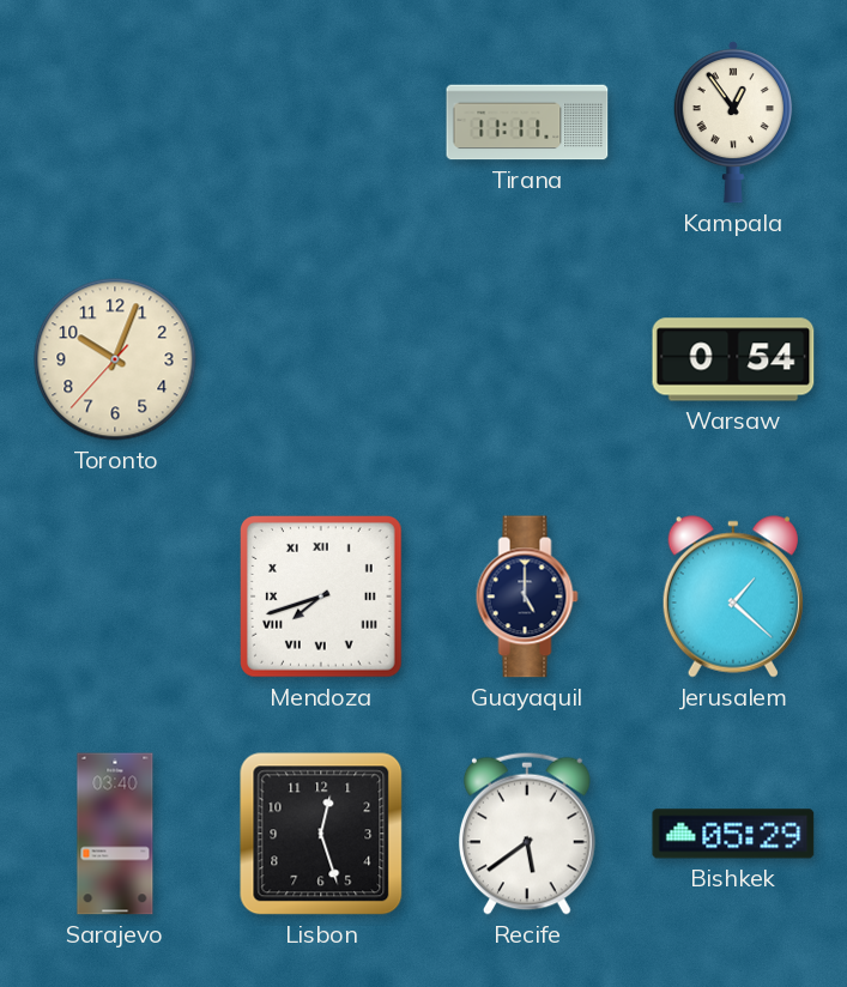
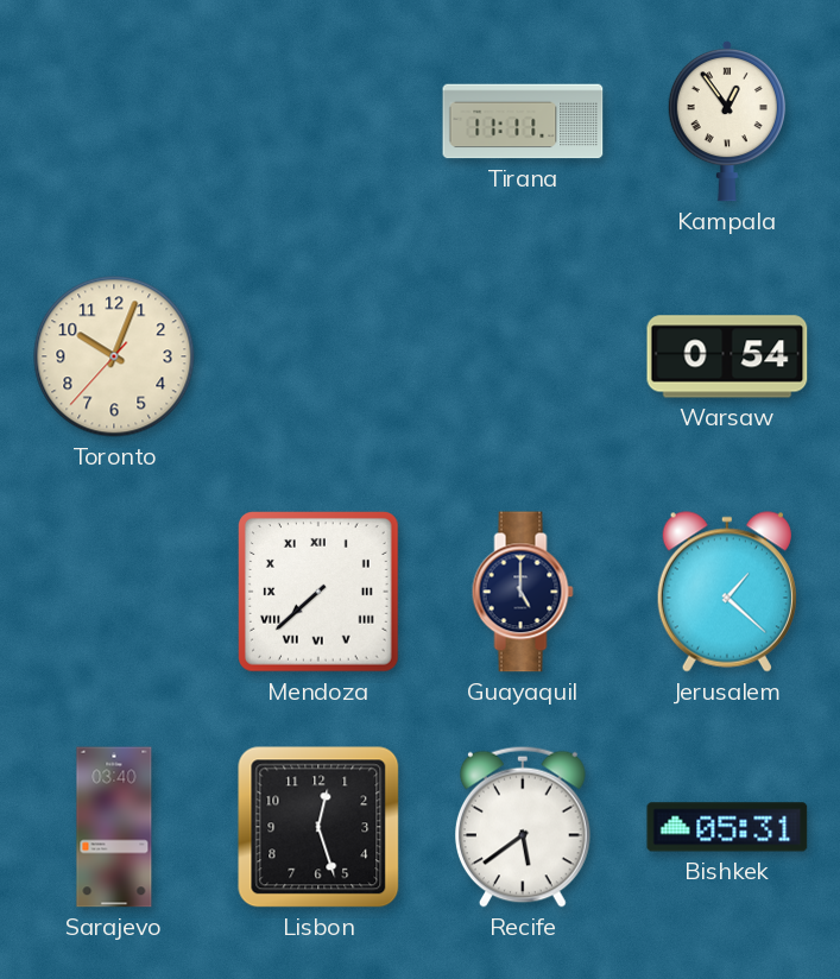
Mendoza: 7:42 -> 7:38 (320, 593)
Bishkek: 05:29 -> 05:31 (727, 827)
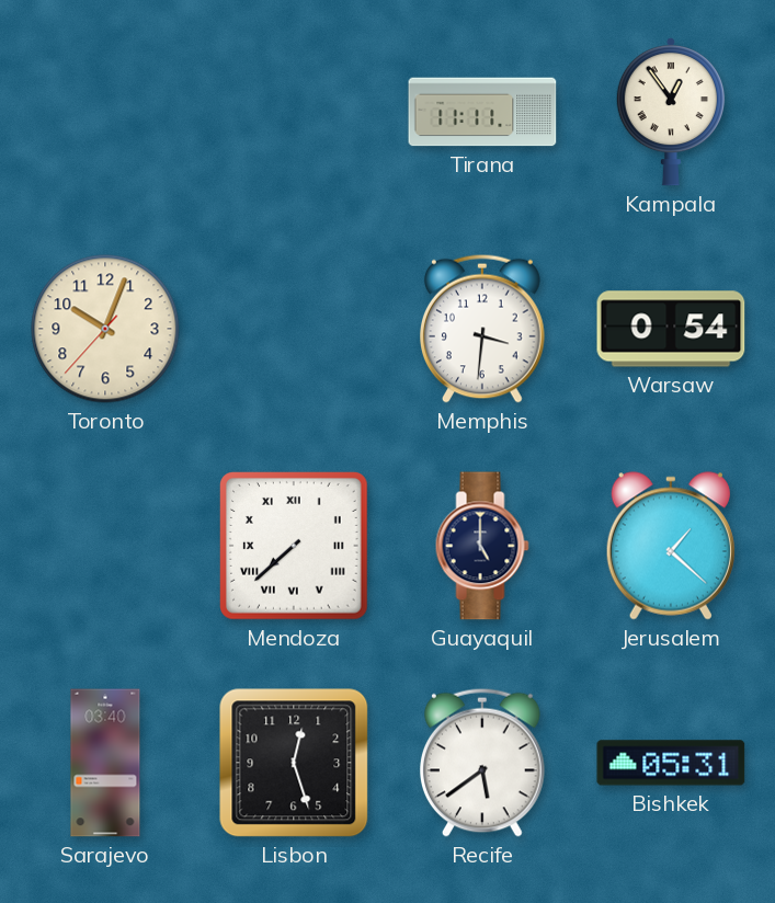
Memphis: none -> 3:31 (483, 329)
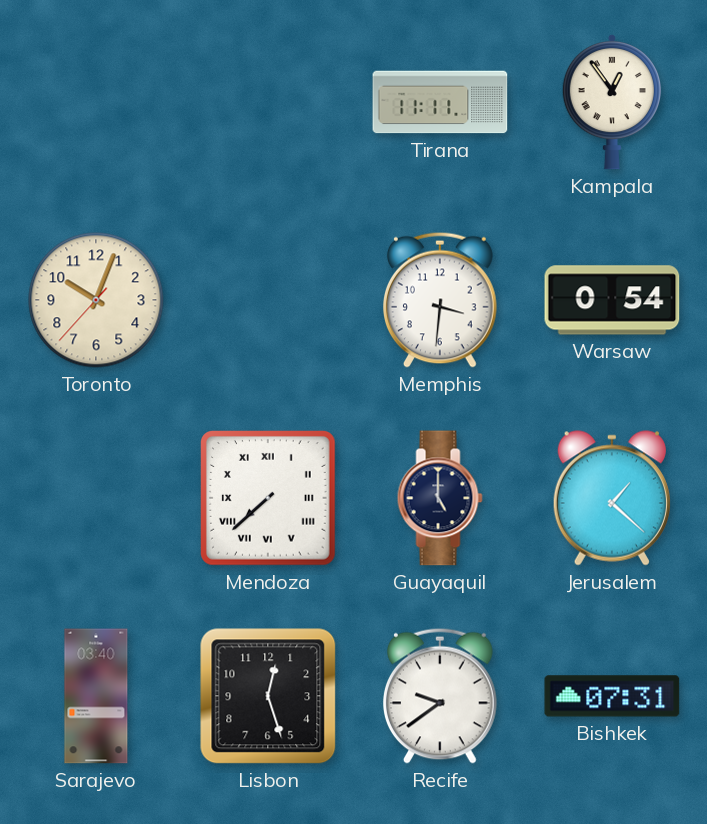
Recife: 5:39 -> 9:39 (441, 696)
Bishkek: 05:31 -> 07:31 (612, 696)
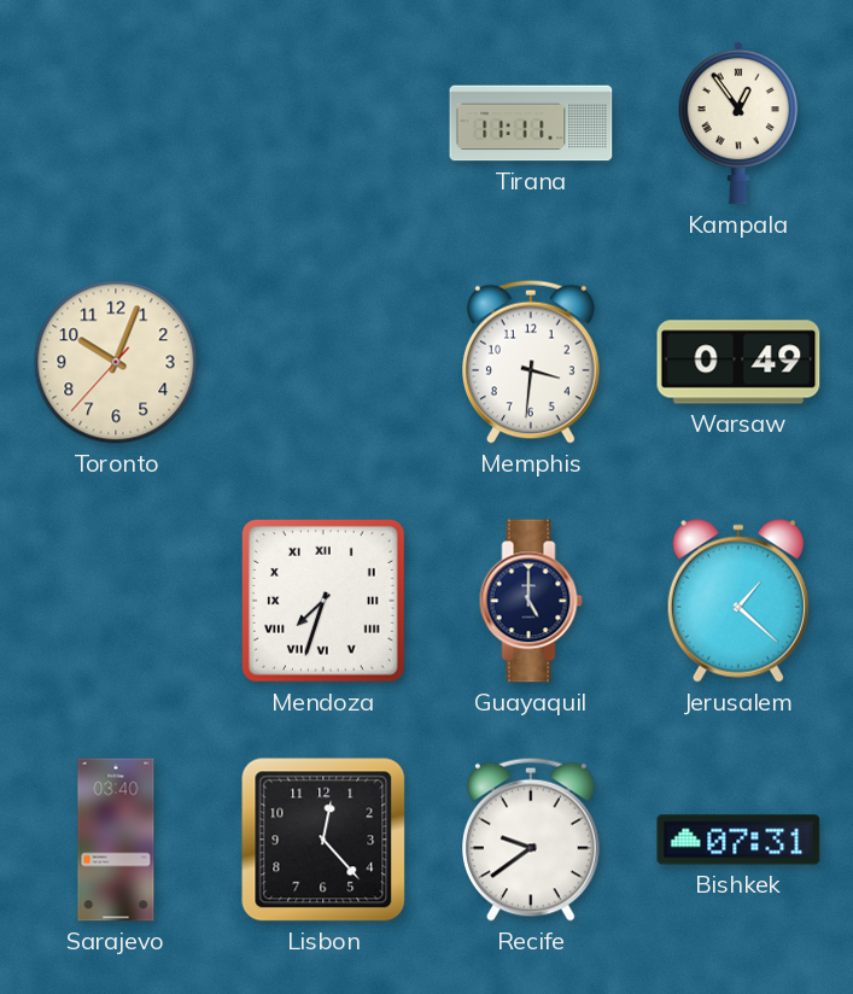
Warsaw: 0:54 -> 0:49 (738, 362)
Mendoza: 7:38 -> 7:33 (325, 602)
Lisbon: 12:27 -> 12:23 (323, 840)
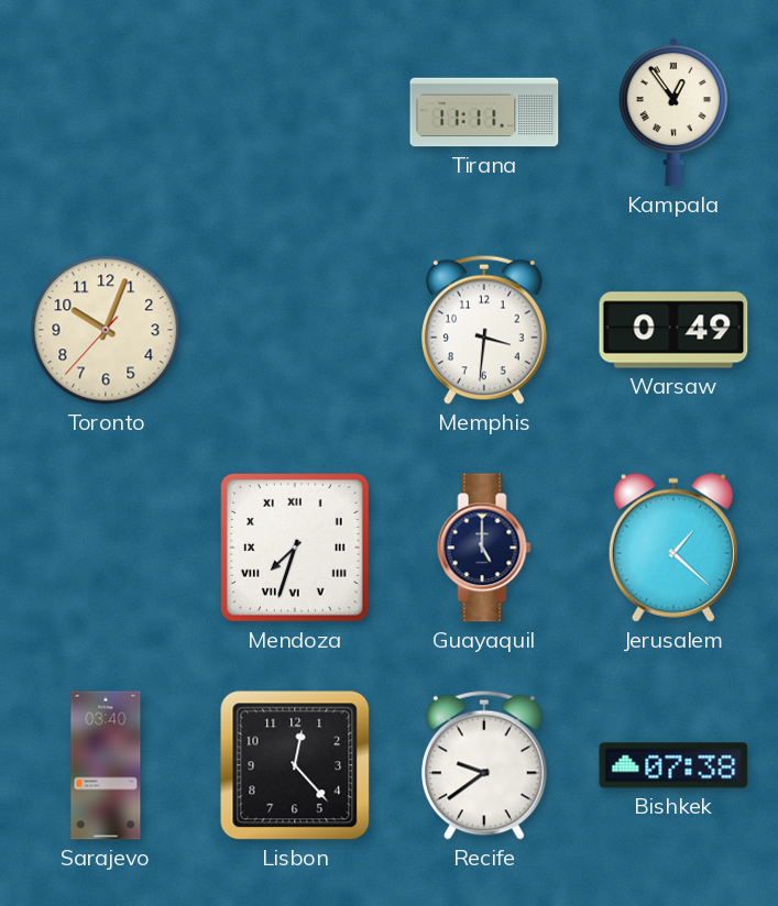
Bishkek: 07:31 -> 07:38 (673, 765)
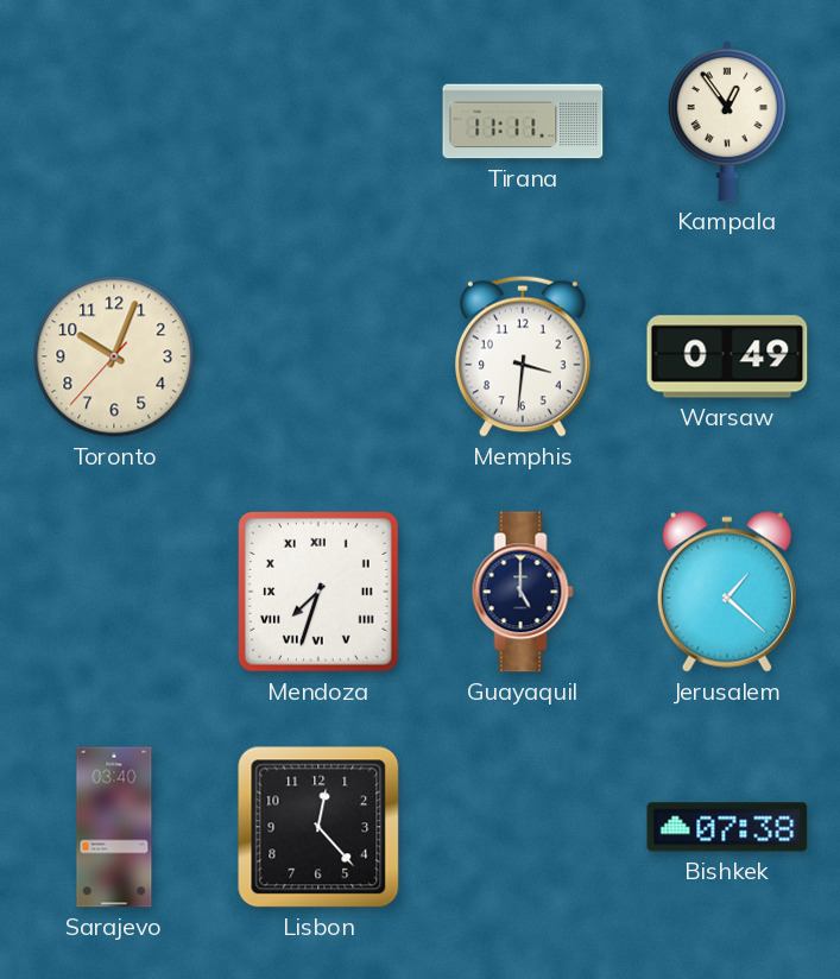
Recife: 9:39 -> none (485, 765)
